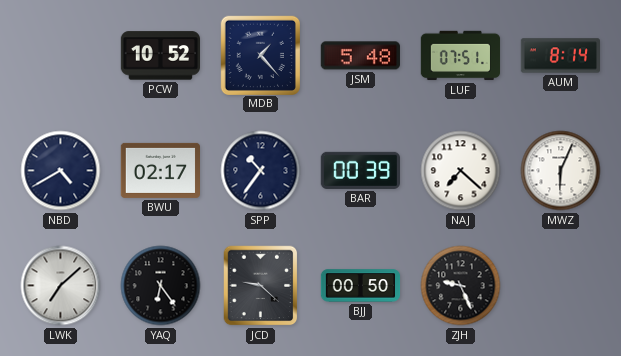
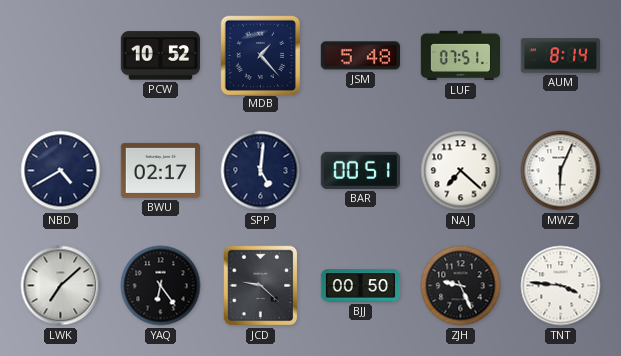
SPP: 10:36 -> 5:01 (261, 171)
BAR: 00:39 -> 00:51 (360, 170)
TNT: none -> 3:46 (561, 286)
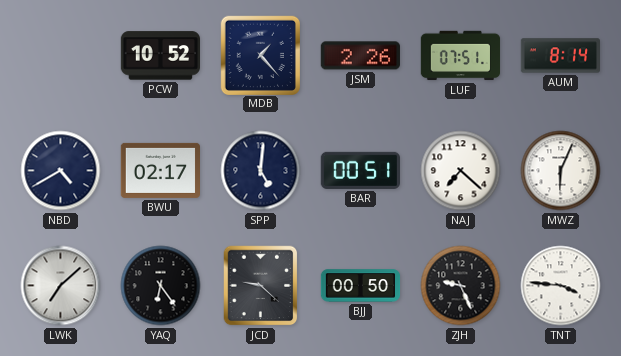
JSM: 5:48 -> 2:26 (360, 56)
